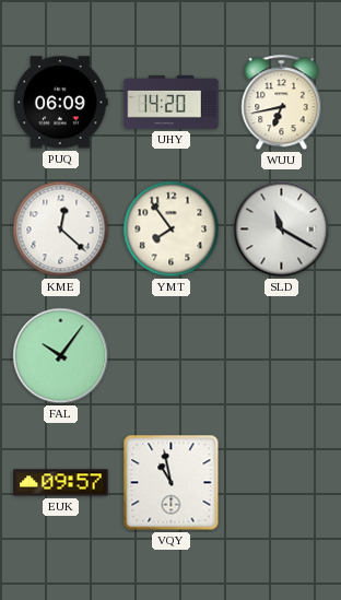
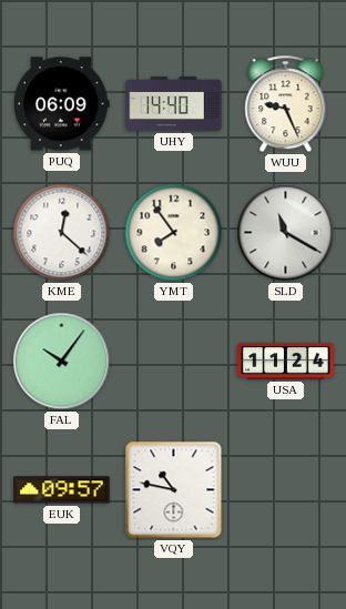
UHY: 14:20 -> 14:40 (174, 103)
WUU: 6:43 -> 9:26 (286, 104)
USA: none -> 11:24 (286, 361)
VQY: 10:58 -> 10:47 (174, 490)
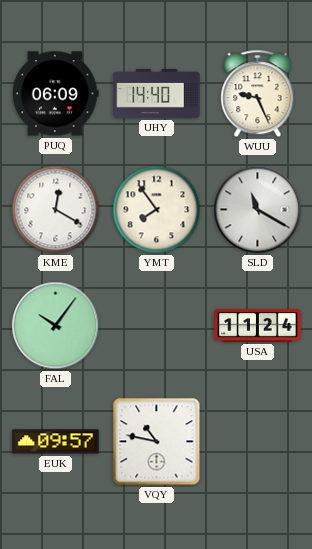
KME: 12:22 -> 12:20 (56, 210)
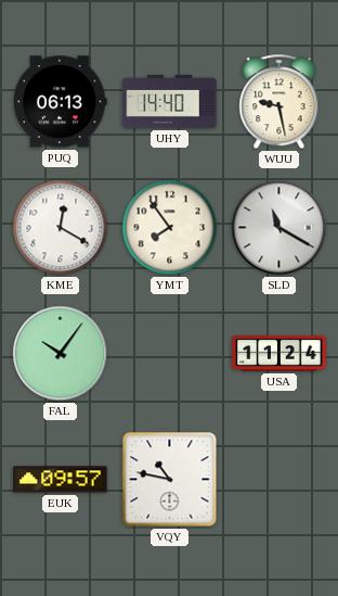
PUQ: 06:09 -> 06:13 (61, 102)
WUU: 9:26 -> 9:28 (279, 102)
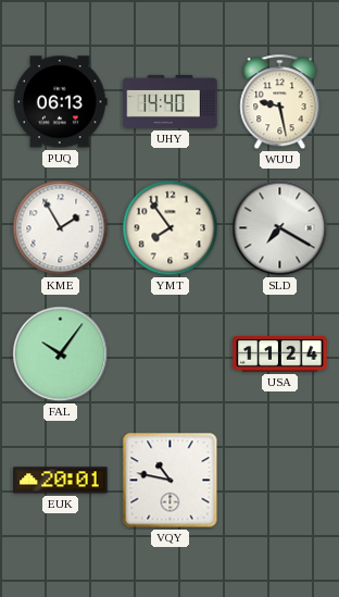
KME: 12:20 -> 1:55 (61, 228)
SLD: 11:20 -> 7:20 (280, 228)
EUK: 09:57 -> 20:01 (61, 481)
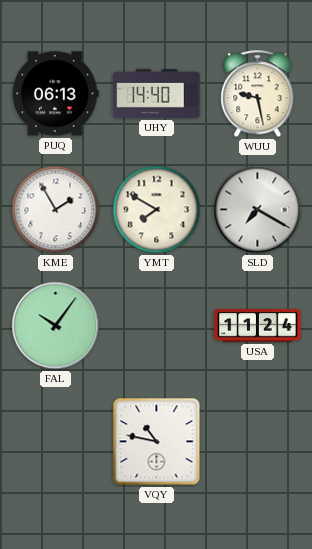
YMT: 7:54 -> 7:50 (157, 210)
EUK: 20:01 -> none (61, 481)
